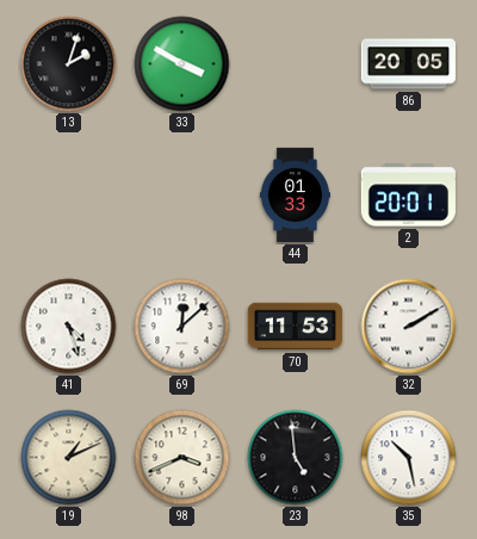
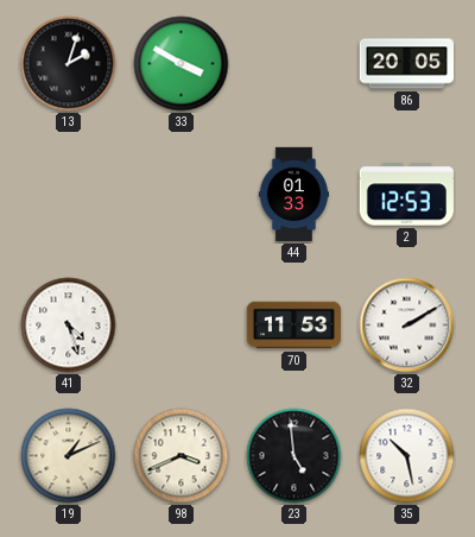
2: 20:01 -> 12:53 (406, 195)
69: 12:08 -> none (182, 327)
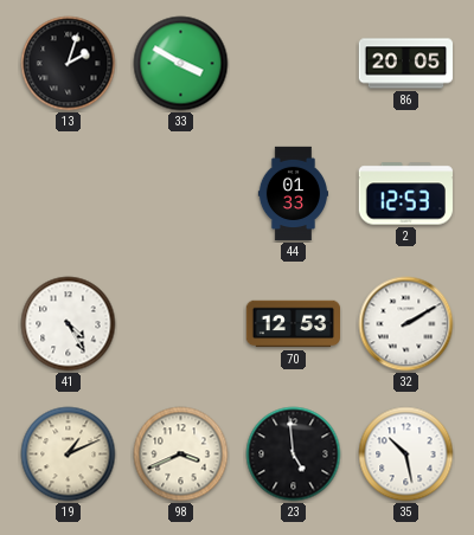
41: 4:27 -> 4:25 (69, 324)
70: 11:53 -> 12:53 (294, 324)
